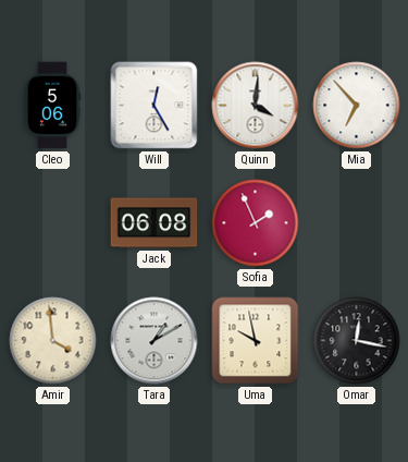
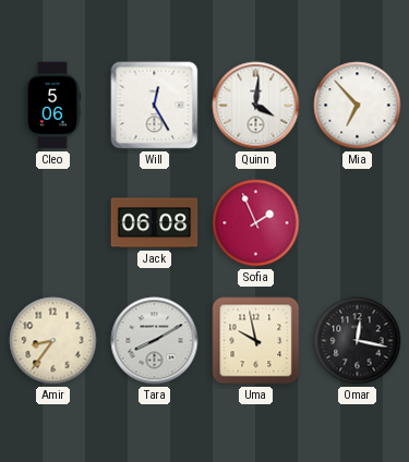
Amir: 3:59 -> 8:36 (53, 341)
Tara: 1:10 -> 8:10 (155, 341)
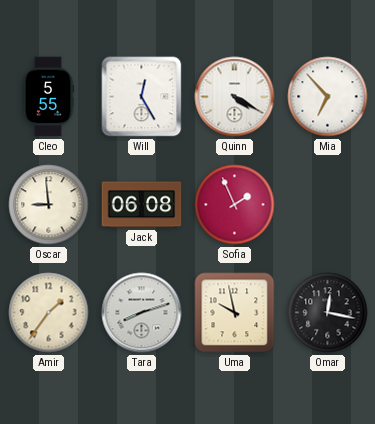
Cleo: 5:06 -> 5:55 (48, 97)
Quinn: 4:01 -> 4:20 (235, 97)
Oscar: none -> 8:59 (49, 205)
Amir: 8:36 -> 1:36 (49, 313)
Tara: 8:10 -> 8:12 (142, 313)
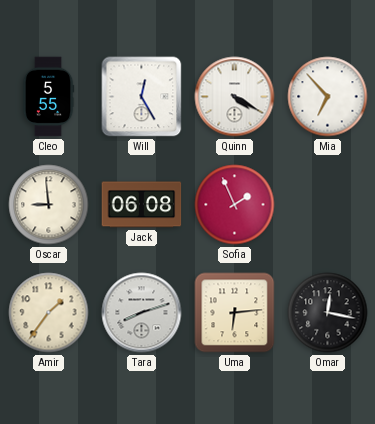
Uma: 9:58 -> 6:14 (235, 313)
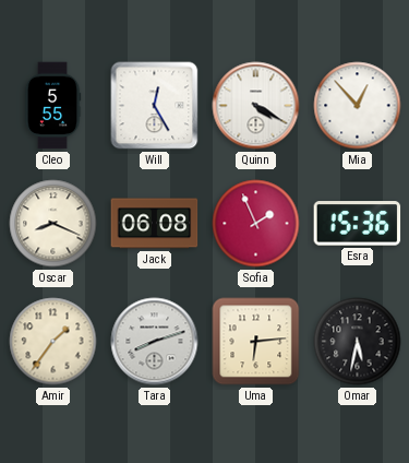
Mia: 6:53 -> 12:53 (358, 106)
Oscar: 8:59 -> 8:19 (53, 224)
Esra: none -> 15:36 (358, 224)
Omar: 12:17 -> 5:32 (358, 342)
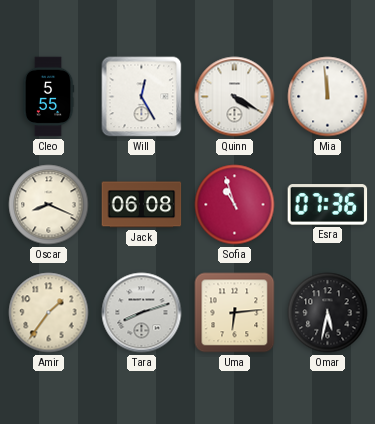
Mia: 12:53 -> 11:59 (328, 97)
Sofia: 1:56 -> 10:57 (235, 205)
Esra: 15:36 -> 07:36 (328, 205)
